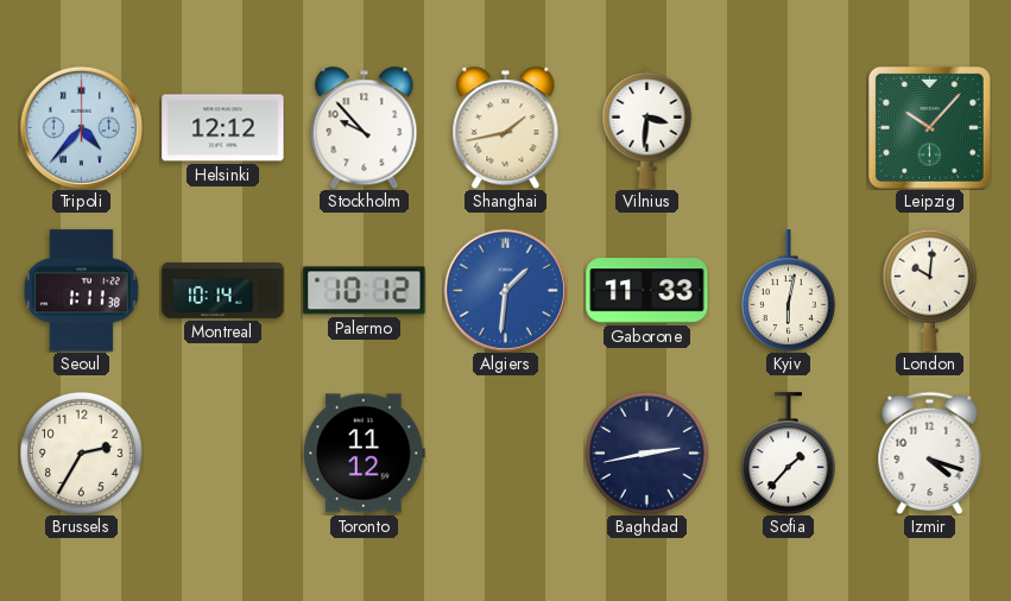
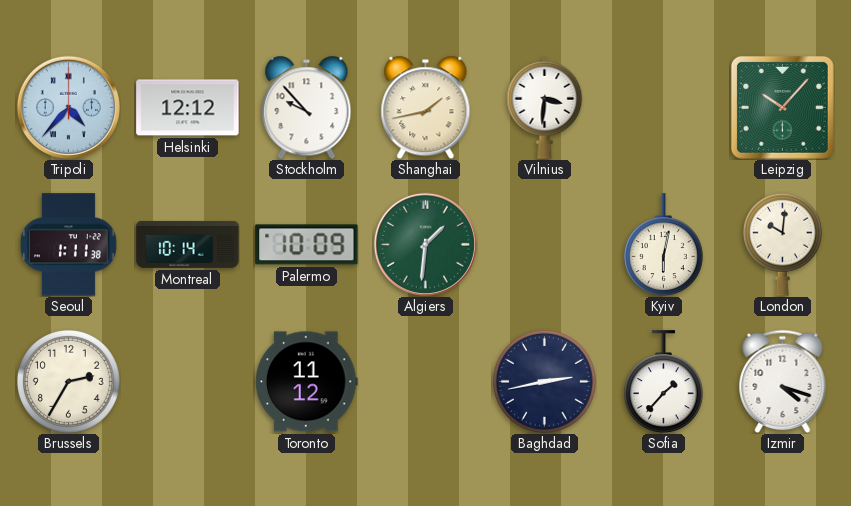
Palermo: 10:12 -> 10:09 (307, 245)
Algiers dial: blue -> green (425, 244)
Gaborone: 11:33 -> none (647, 291)
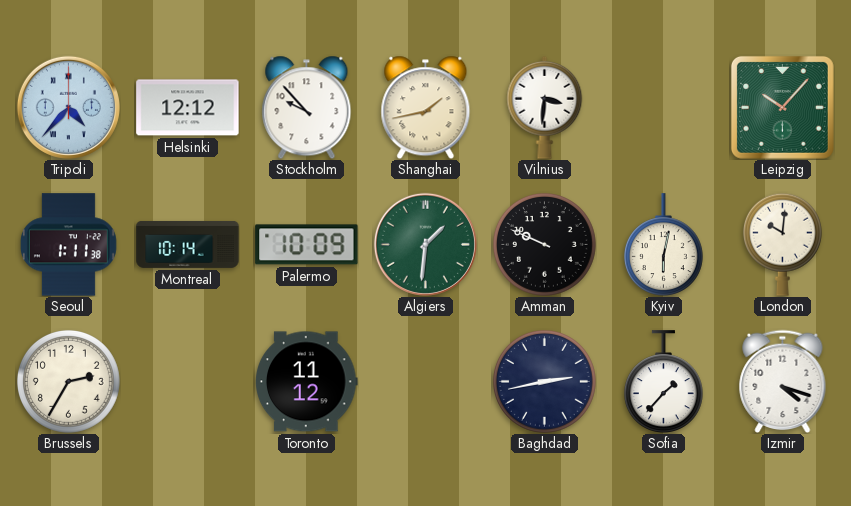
Amman: none -> 9:49 (544, 244)
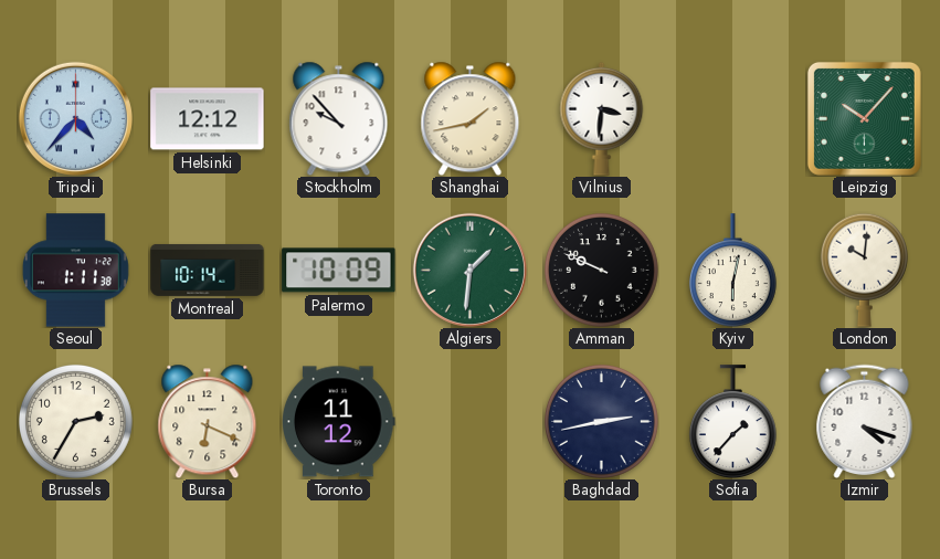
Bursa: none -> 6:19 (208, 421)
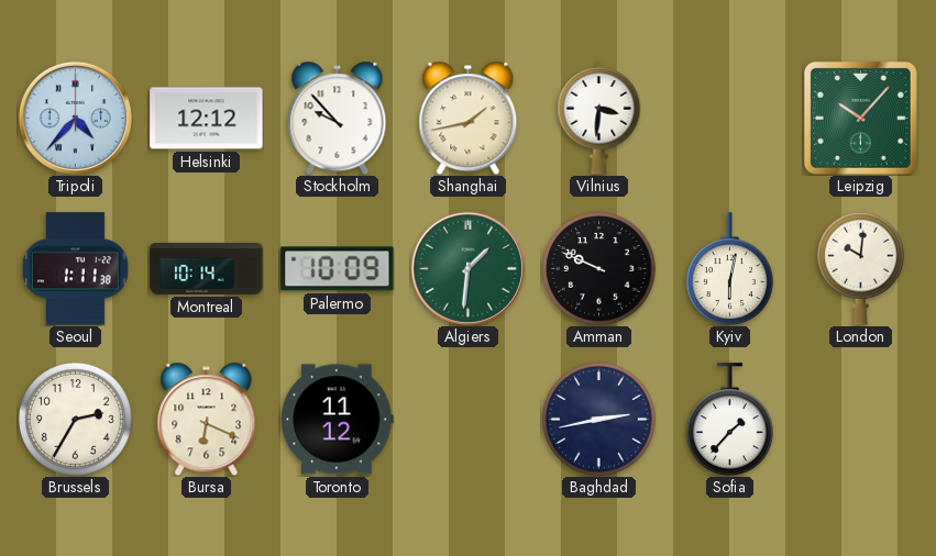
Izmir: 4:18 -> none (865, 421)
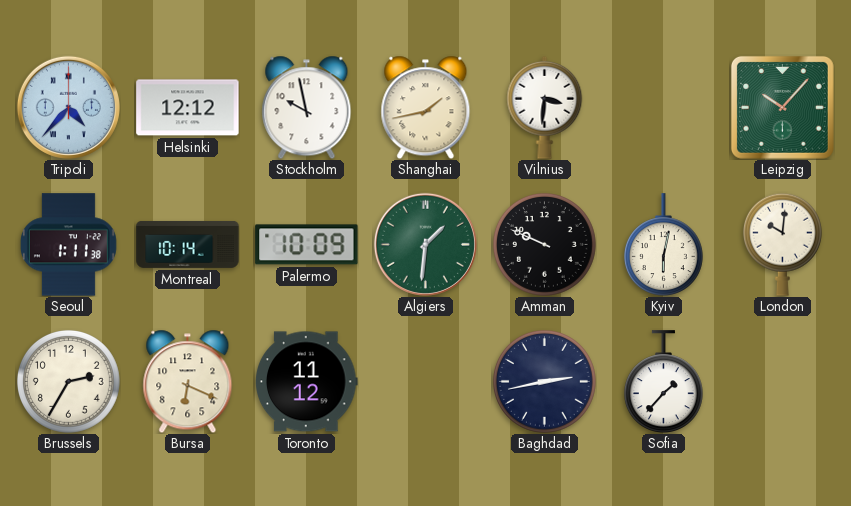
Stockholm: 9:53 -> 9:58 (307, 107)
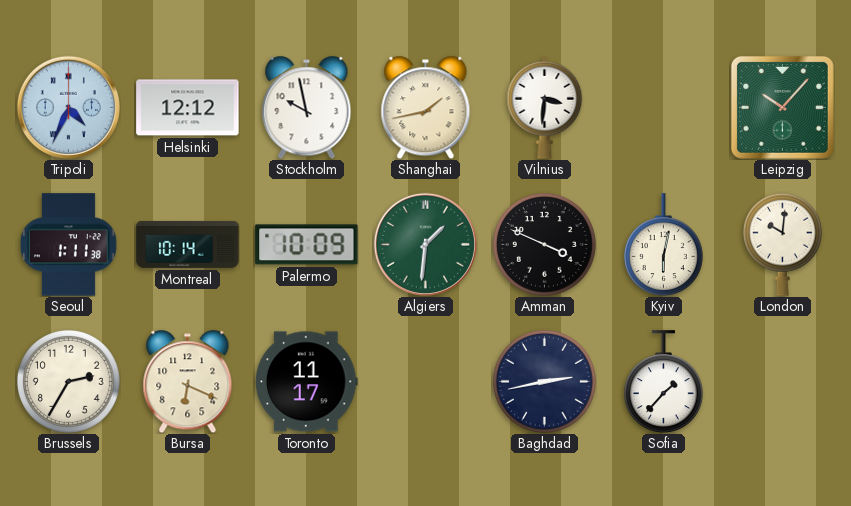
Tripoli: 4:37 -> 4:34 (68, 107)
Amman: 9:49 -> 3:49 (544, 244)
Toronto: 11:12 -> 11:17 (307, 382)
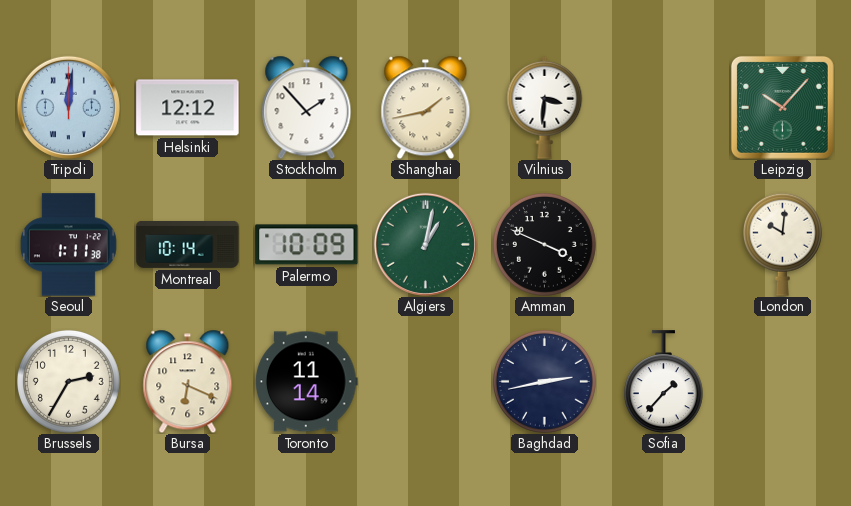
Tripoli: 4:34 -> 12:01 (68, 107)
Stockholm: 9:58 -> 1:53 (307, 107)
Algiers: 1:31 -> 1:02 (425, 244)
Kyiv: 6:02 -> none (663, 244)
Toronto: 11:17 -> 11:14 (307, 382)
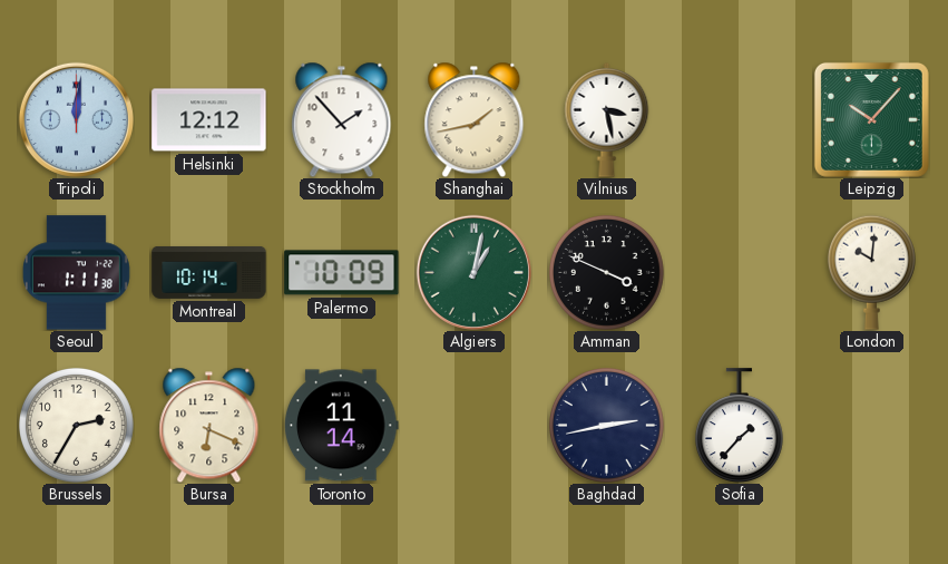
Vilnius: 3:31 -> 3:28 (607, 119)
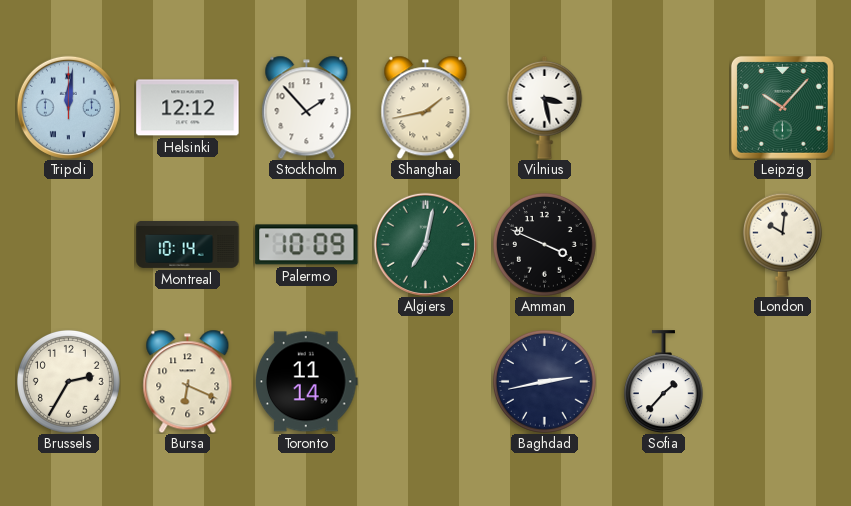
Seoul: 1:11 -> none (76, 273)
Algiers: 1:02 -> 7:02 (425, 244)
